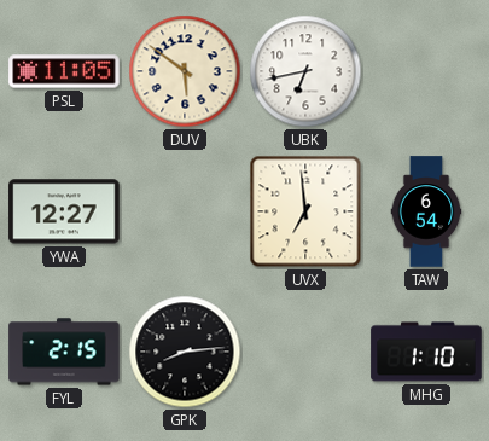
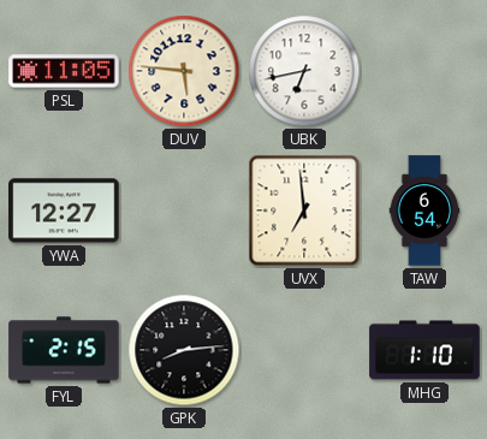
DUV: 5:51 -> 5:46 (184, 71)
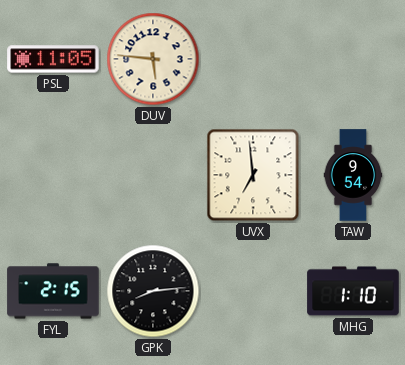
UBK: 6:43 -> none (304, 71)
YWA: 12:27 -> none (64, 210)
TAW: 6:54 -> 9:54 (353, 175)
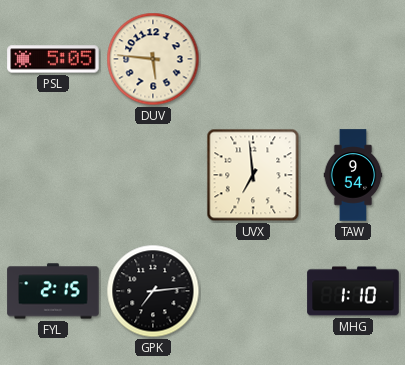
PSL: 11:05 -> 5:05 (53, 59)
GPK: 8:14 -> 7:14 (153, 291)
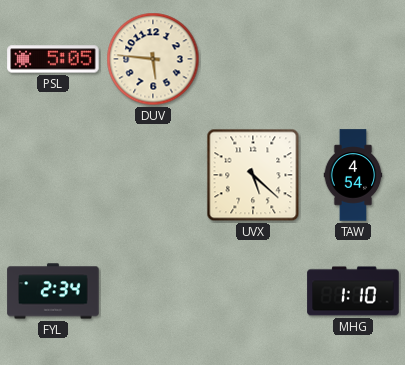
UVX: 6:59 -> 5:22 (253, 175)
TAW: 9:54 -> 4:54 (353, 175)
FYL: 2:15 -> 2:34 (53, 291)
GPK: 7:14 -> none (153, 291)
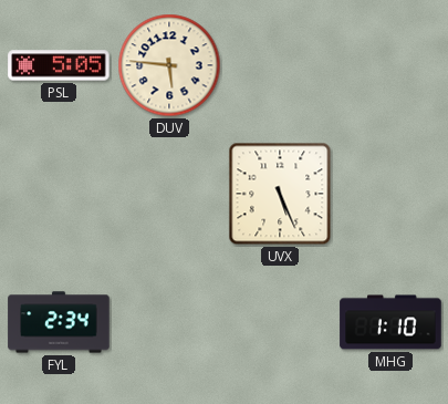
UVX: 5:22 -> 5:26 (280, 194)
TAW: 4:54 -> none (353, 175)
